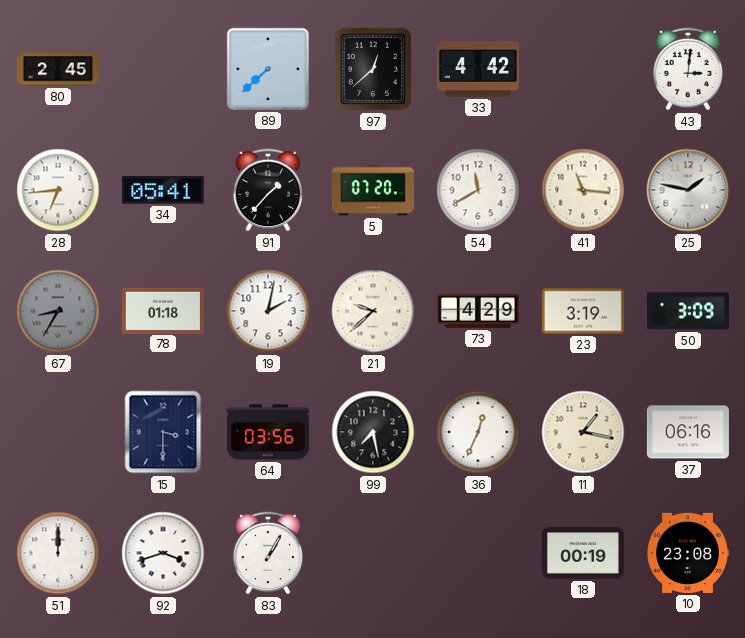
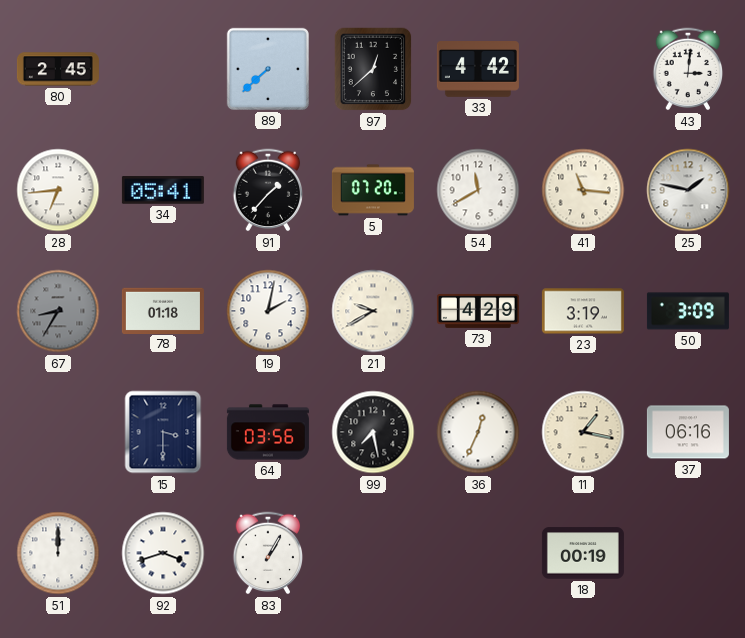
21: 9:38 -> 9:40 (373, 311)
10: 23:08 -> none (688, 553)
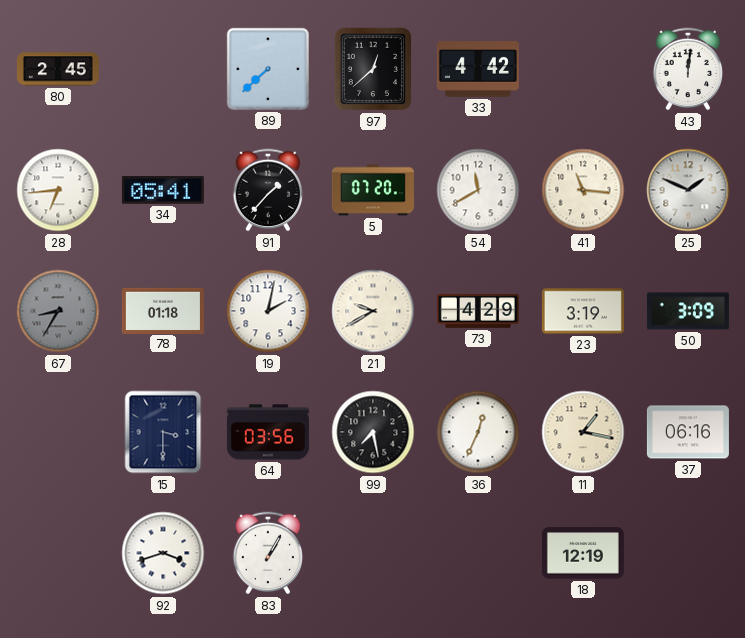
43: 3:01 -> 12:01 (688, 69)
25: 1:47 -> 1:49 (688, 190)
51: 12:00 -> none (58, 553)
18: 00:19 -> 12:19 (583, 553)
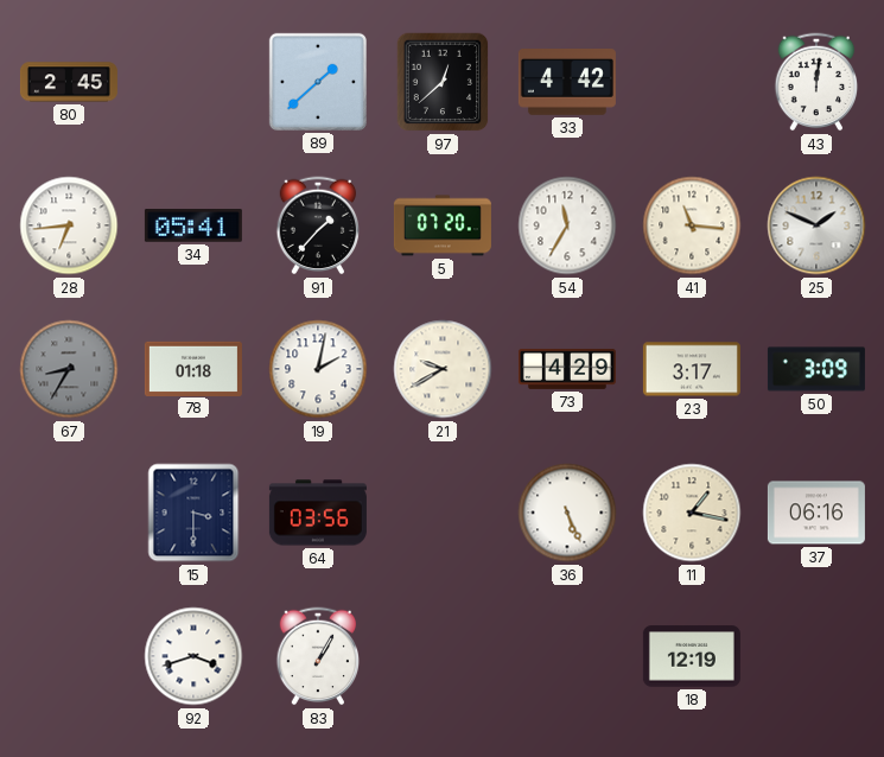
89: 7:38 -> 1:38 (318, 82)
54: 11:40 -> 11:35 (567, 225)
23: 3:19 -> 3:17 (692, 369)
99: 7:28 -> none (373, 432)
36: 12:34 -> 5:26 (567, 513)
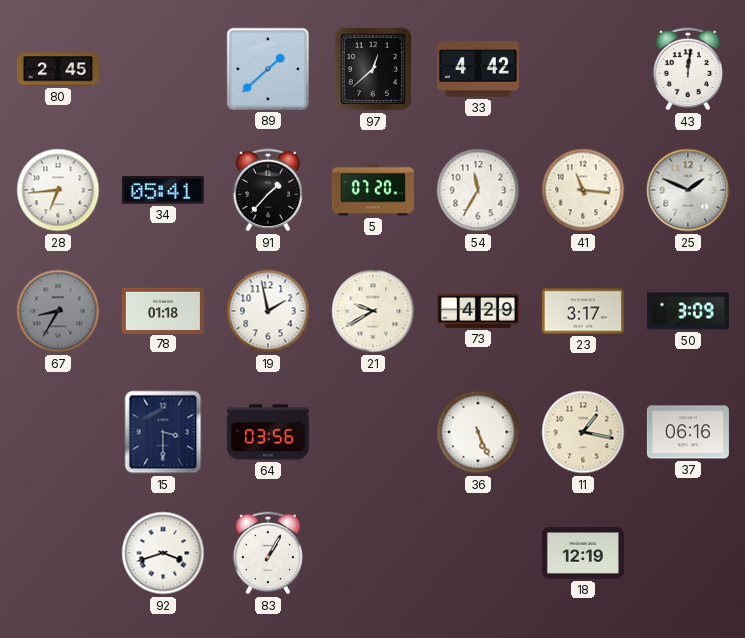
19: 2:02 -> 1:58 (268, 311)
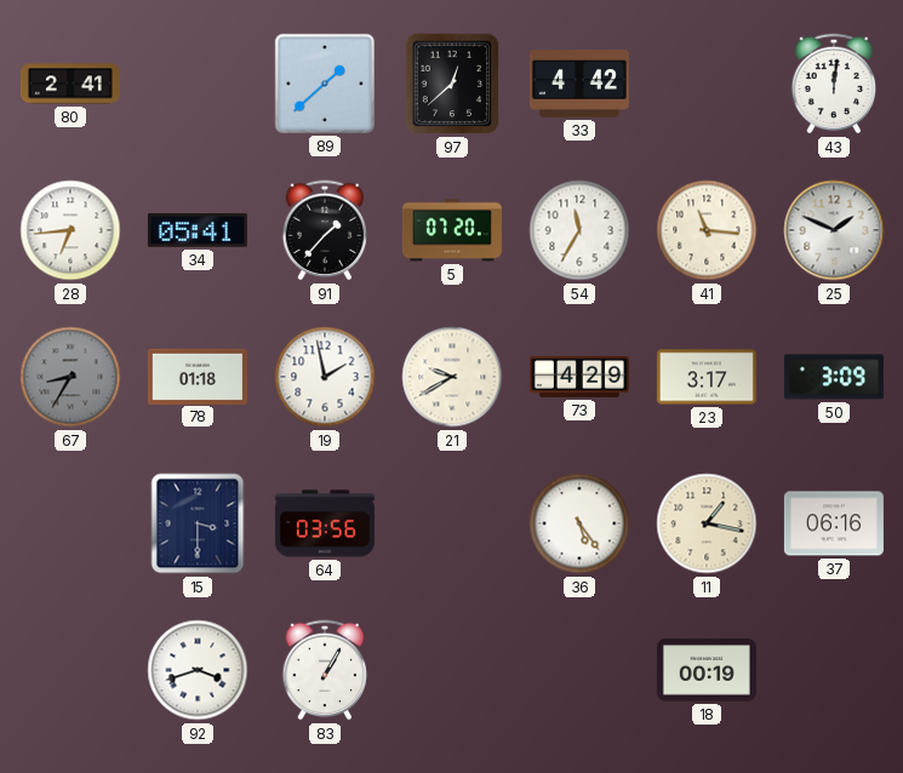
80: 2:45 -> 2:41 (70, 84)
36: 5:26 -> 5:24 (579, 523)
18: 12:19 -> 00:19 (707, 670)
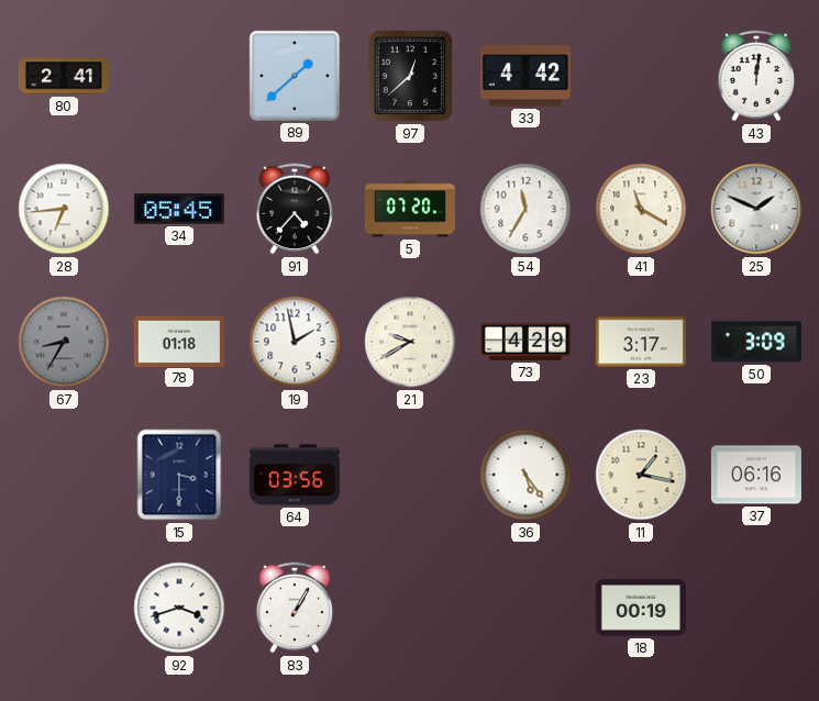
34: 05:41 -> 05:45 (179, 209)
91: 1:37 -> 4:37 (295, 209)
41: 11:16 -> 11:20 (641, 209)
